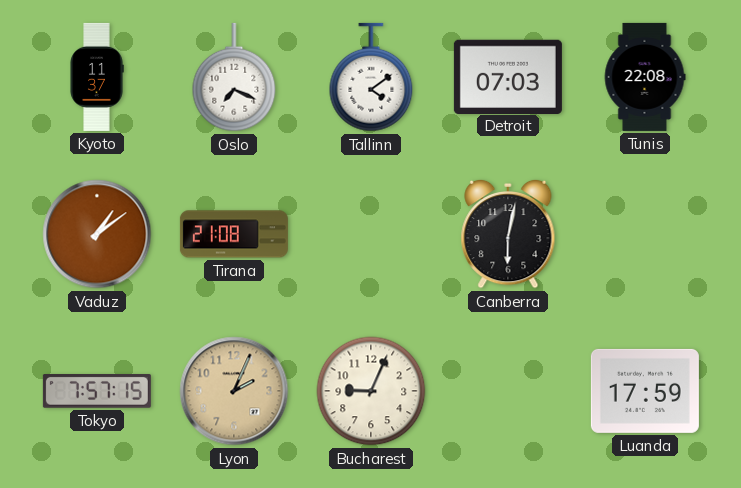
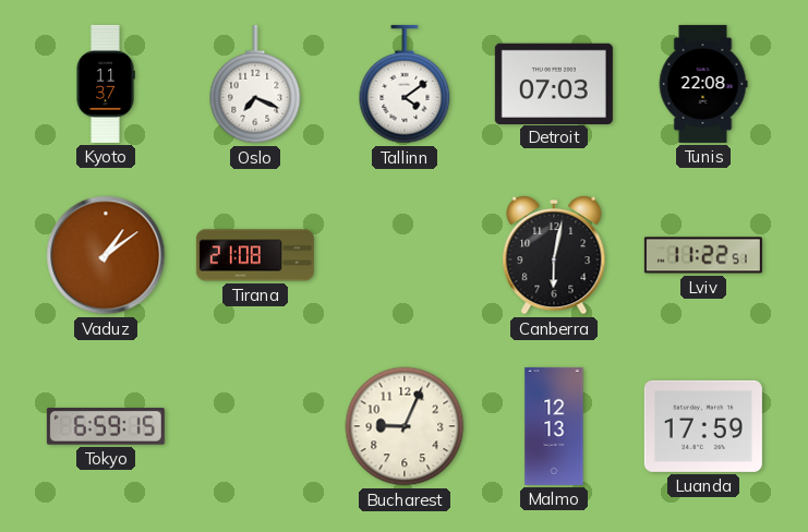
Lviv: none -> 11:22 (703, 255)
Tokyo: 7:57 -> 6:59 (106, 427)
Lyon: 2:04 -> none (234, 391)
Malmo: none -> 12:13 (554, 426)
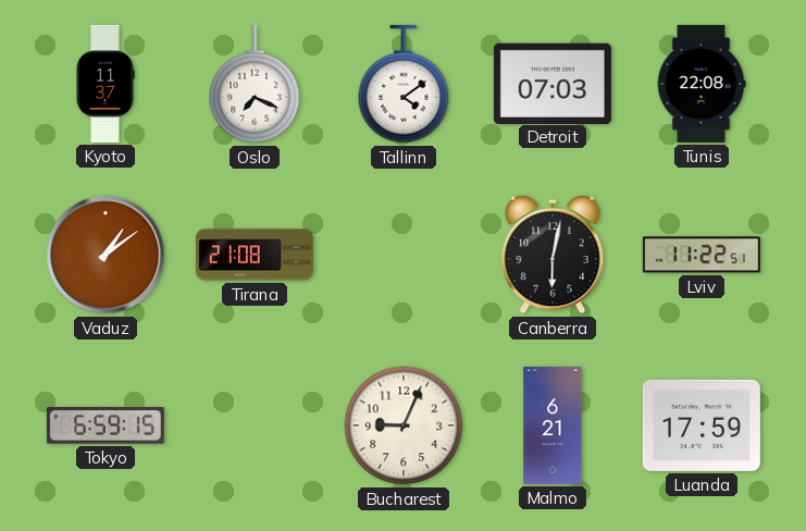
Malmo: 12:13 -> 6:21 (553, 425)
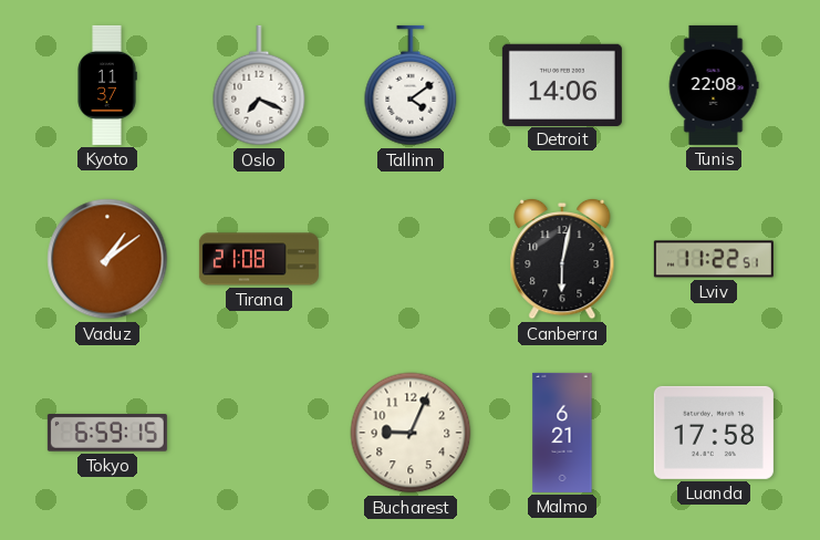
Detroit: 07:03 -> 14:06 (562, 84)
Luanda: 17:59 -> 17:58 (714, 433)
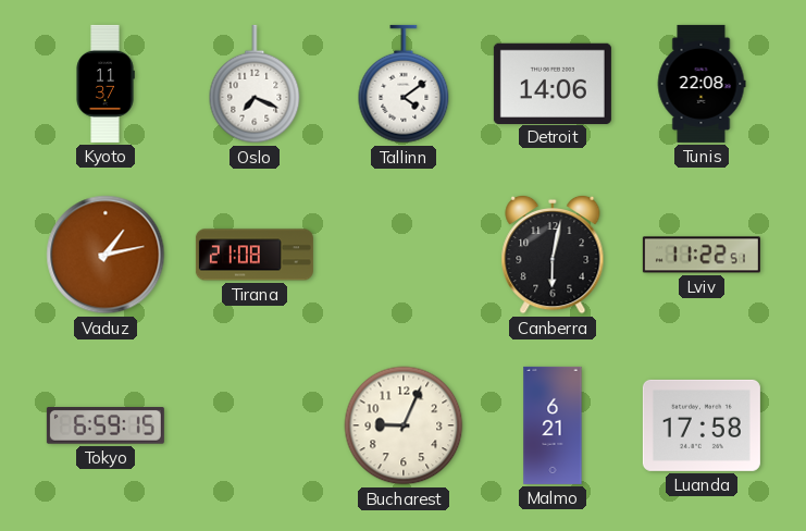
Vaduz: 1:09 -> 1:13 (106, 255)
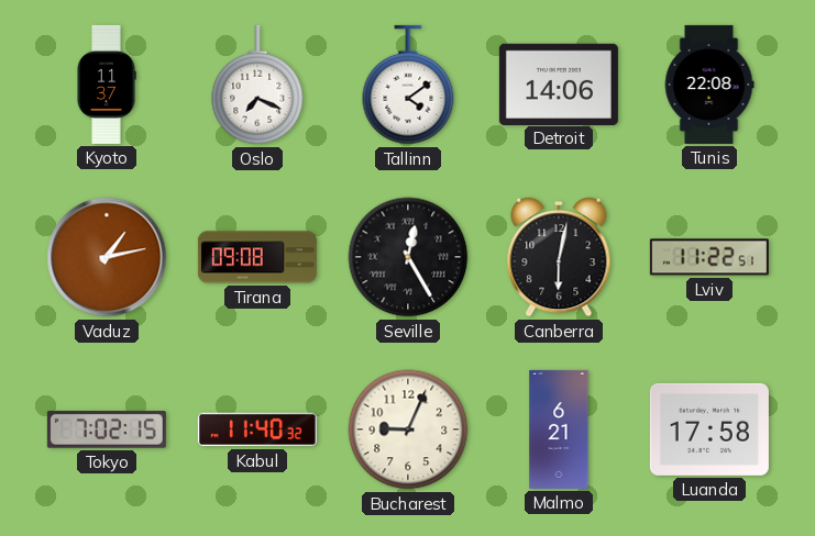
Tirana: 21:08 -> 09:08 (257, 257)
Seville: none -> 12:25 (408, 257)
Tokyo: 6:59 -> 7:02 (107, 431)
Kabul: none -> 11:40 (257, 429)
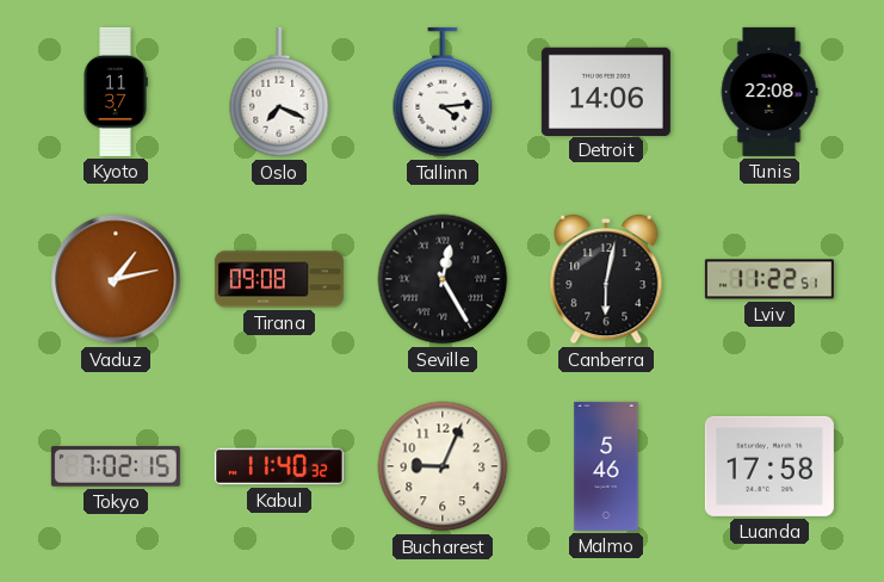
Tallinn: 4:09 -> 4:14 (443, 92)
Malmo: 6:21 -> 5:46 (606, 466)
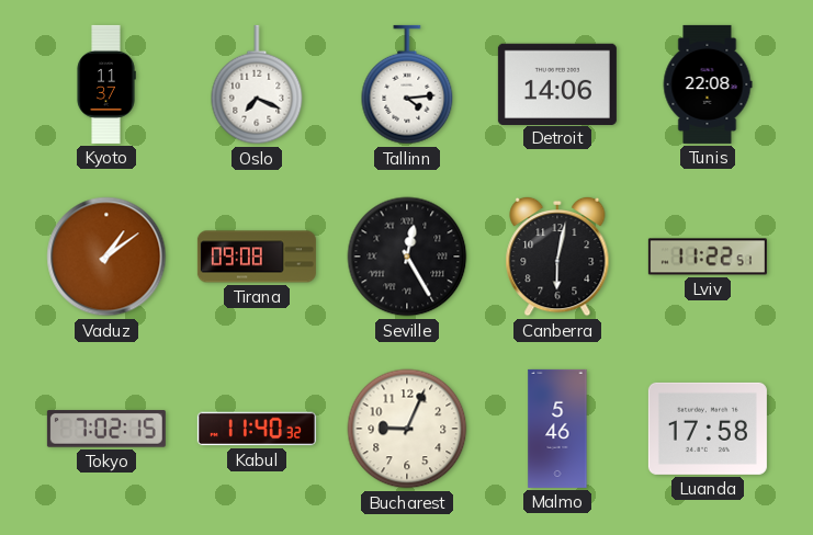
Vaduz: 1:13 -> 1:09 (106, 257)
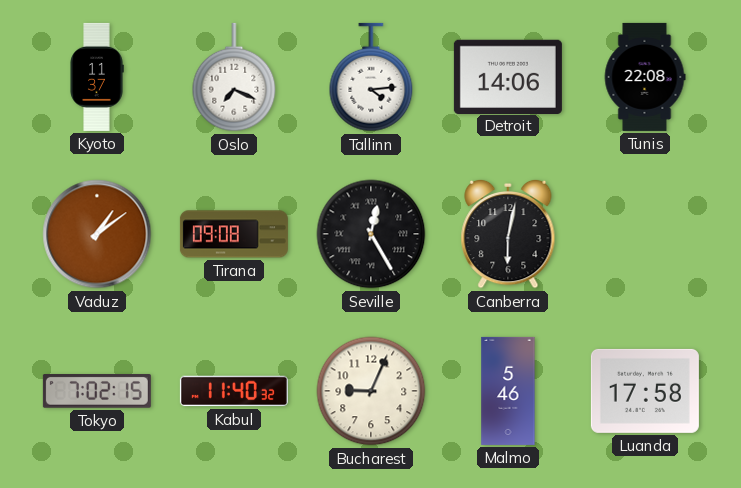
Lviv: 11:22 -> none (708, 257)
